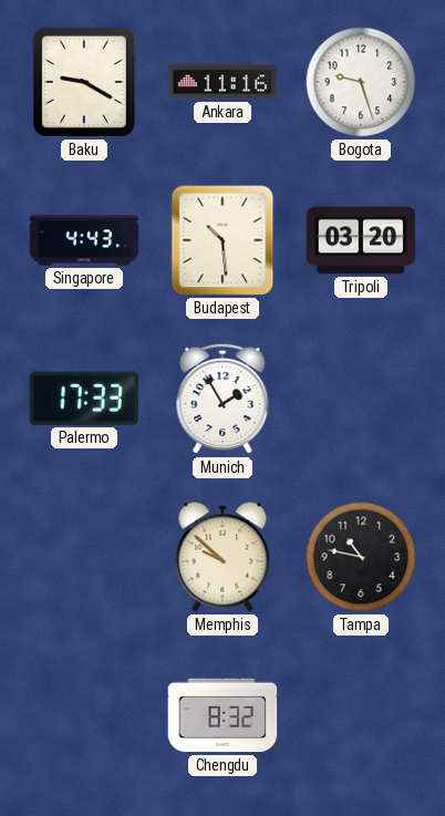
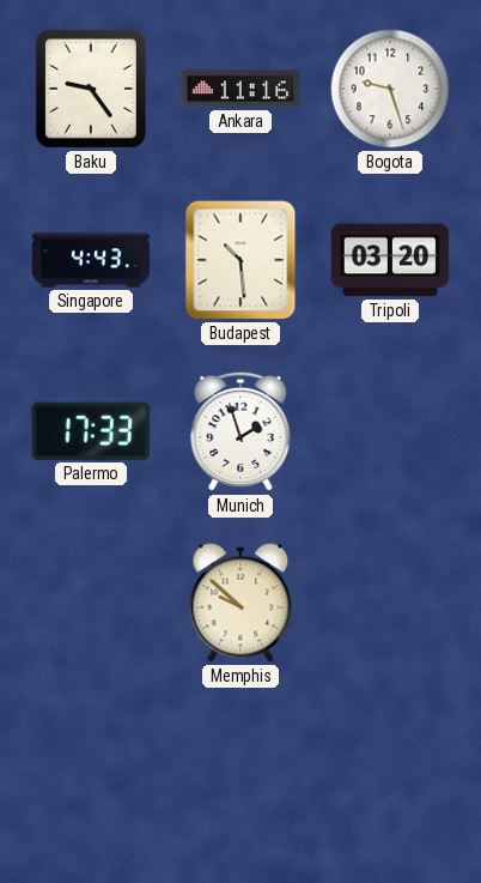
Baku: 9:20 -> 9:24 (91, 89)
Munich: 1:55 -> 1:57 (240, 431)
Tampa: 10:47 -> none (361, 557)
Chengdu: 8:32 -> none (222, 715)
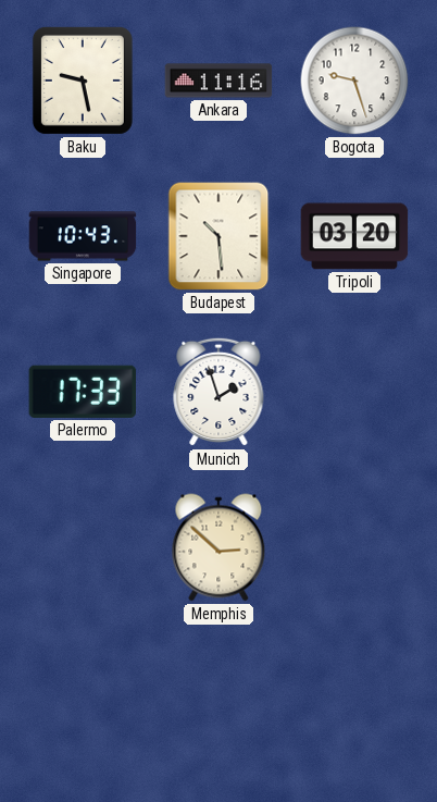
Baku: 9:24 -> 9:28 (83, 81)
Singapore: 4:43 -> 10:43 (83, 236)
Memphis: 9:52 -> 2:52 (218, 547)
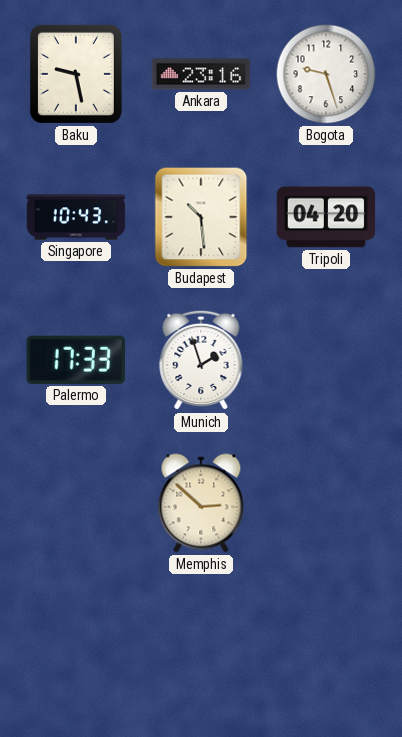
Ankara: 11:16 -> 23:16 (201, 74)
Tripoli: 03:20 -> 04:20 (326, 217)
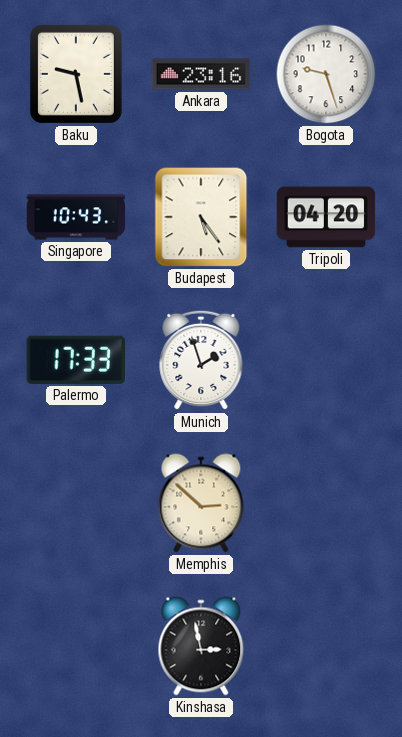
Budapest: 10:29 -> 5:24 (201, 217)
Kinshasa: none -> 2:58 (201, 646)
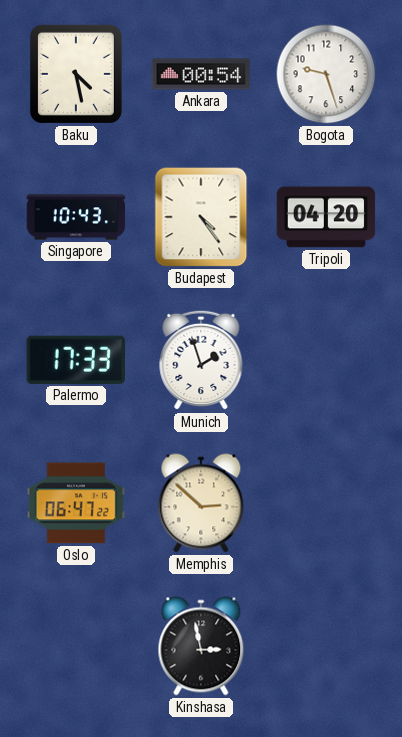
Baku: 9:28 -> 4:28 (76, 74)
Ankara: 23:16 -> 00:54 (201, 74)
Budapest: 5:24 -> 4:24 (201, 217)
Oslo: none -> 06:47 (76, 503)
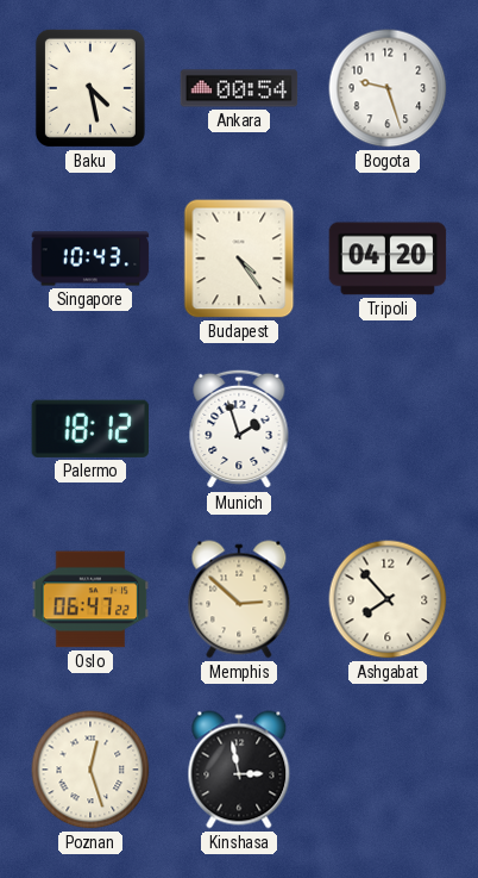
Palermo: 17:33 -> 18:12 (89, 429)
Ashgabat: none -> 7:53 (388, 599)
Poznan: none -> 12:27 (90, 770)
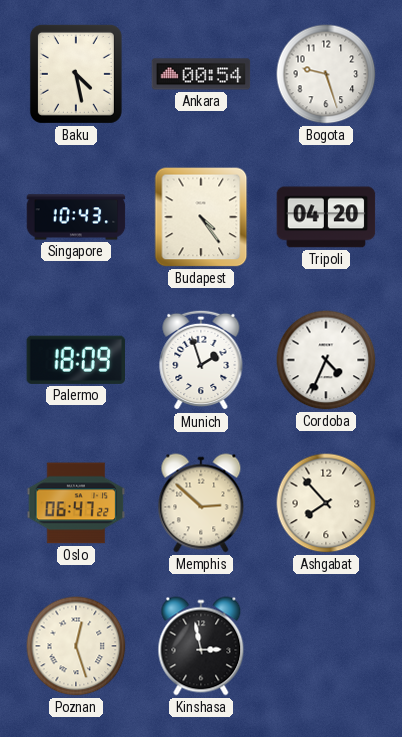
Palermo: 18:12 -> 18:09 (75, 360)
Cordoba: none -> 4:34 (326, 360)
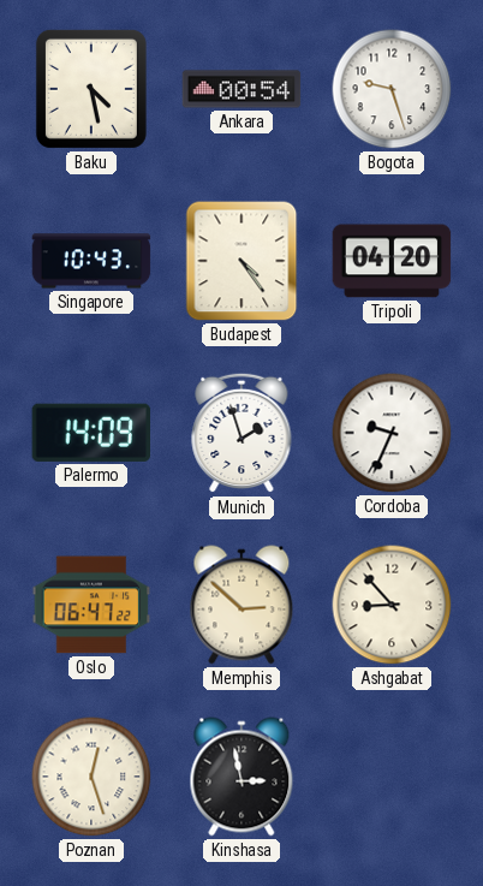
Palermo: 18:09 -> 14:09 (90, 433)
Cordoba: 4:34 -> 9:34 (392, 433)
Ashgabat: 7:53 -> 8:53 (392, 605)
